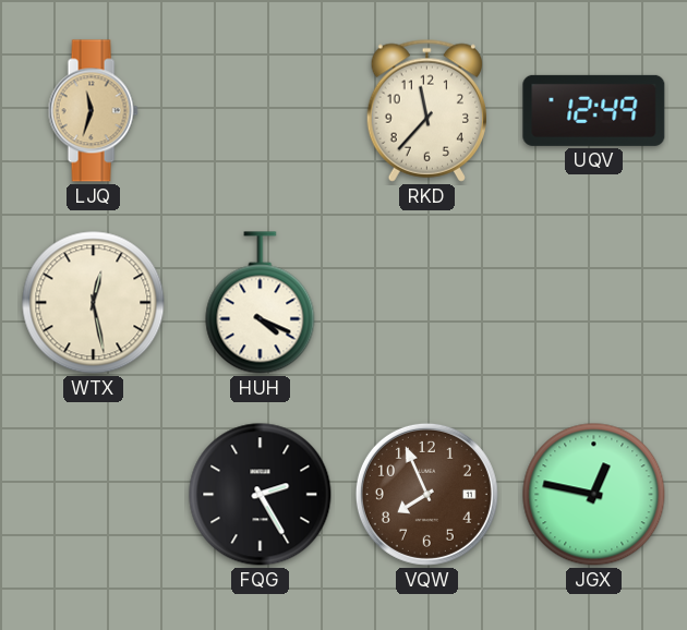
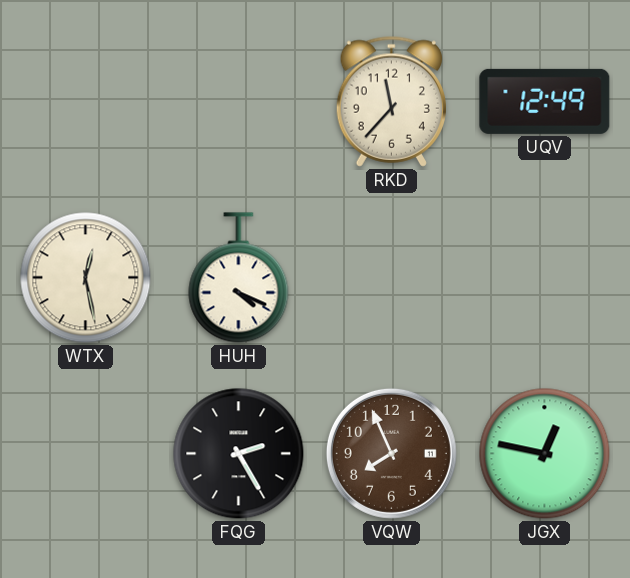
LJQ: 11:33 -> none (93, 111)
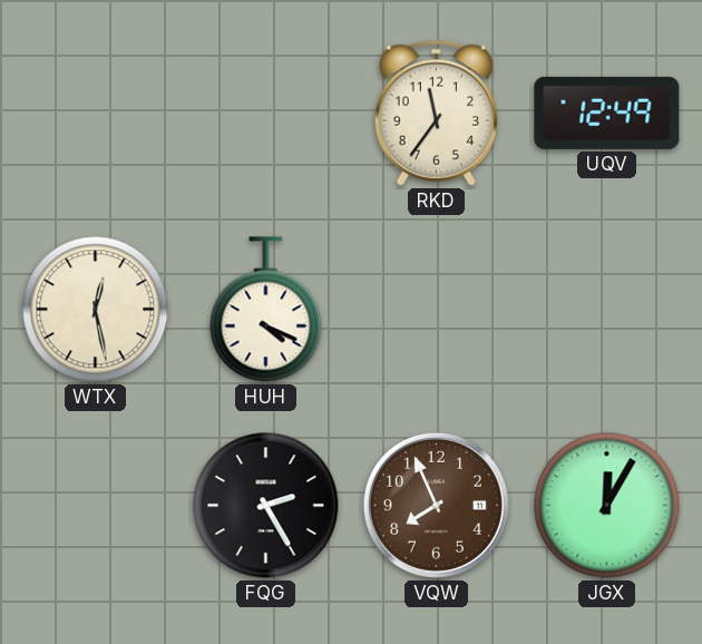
RKD: 11:37 -> 11:36 (436, 113)
JGX: 12:47 -> 12:05 (607, 506)
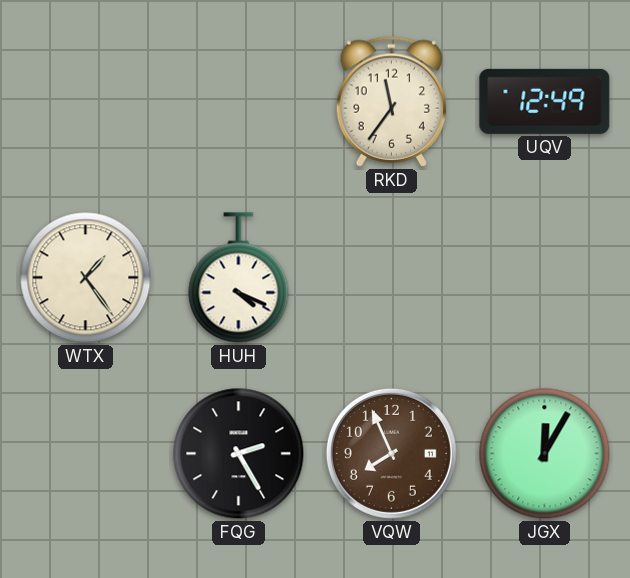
WTX: 12:28 -> 1:24 (86, 278)
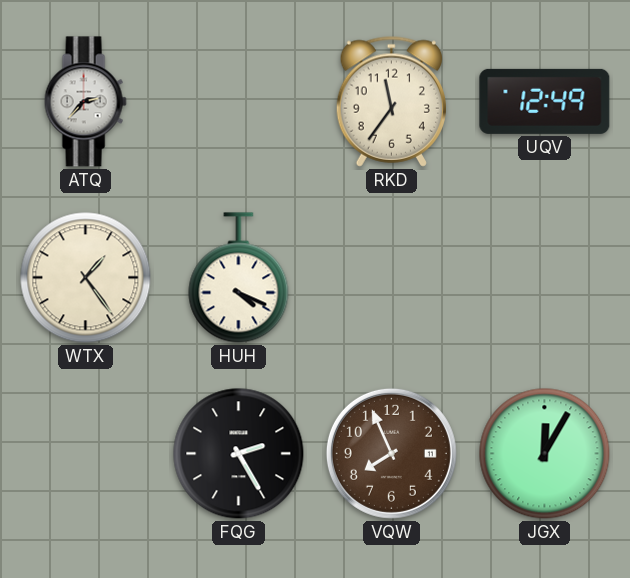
ATQ: none -> 2:37 (85, 102)
